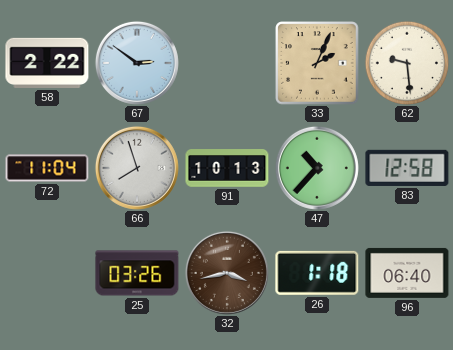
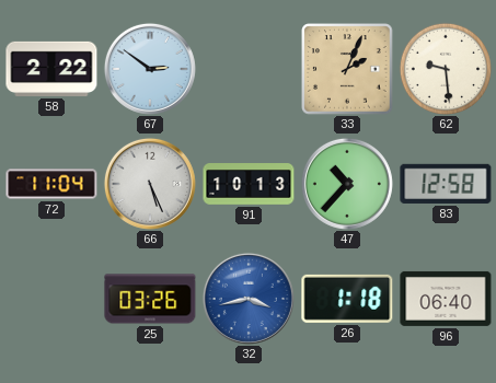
66: 7:57 -> 5:26 (150, 184)
32 dial: brown -> blue (249, 299)
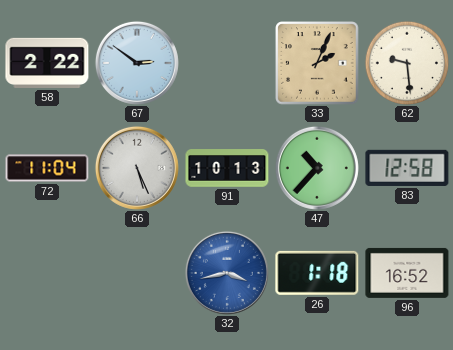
25: 03:26 -> none (150, 299)
96: 06:40 -> 16:52 (407, 273)
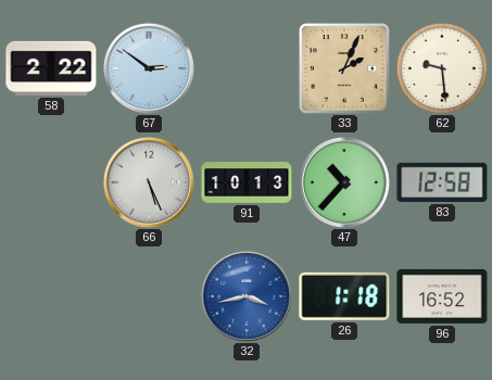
72: 11:04 -> none (47, 168)
